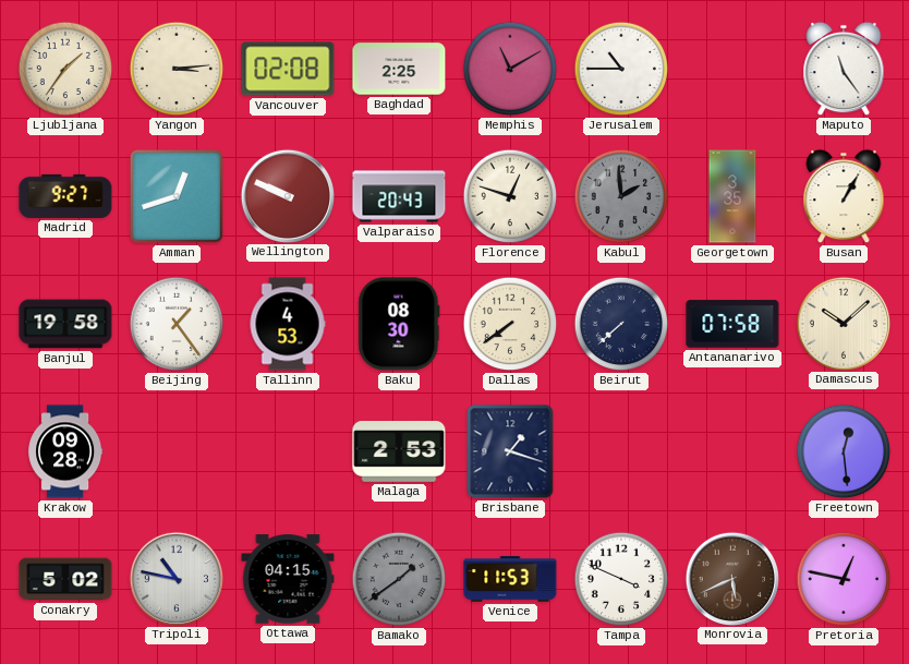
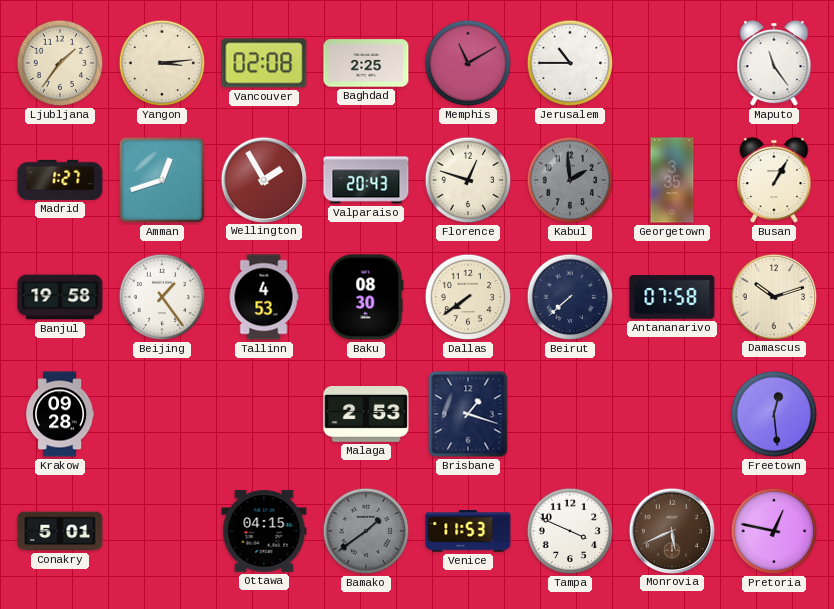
Madrid: 9:27 -> 1:27 (60, 180)
Wellington: 9:49 -> 1:55 (263, 179)
Damascus: 10:08 -> 10:12 (773, 296)
Conakry: 5:02 -> 5:01 (60, 531)
Tripoli: 10:47 -> none (175, 578)
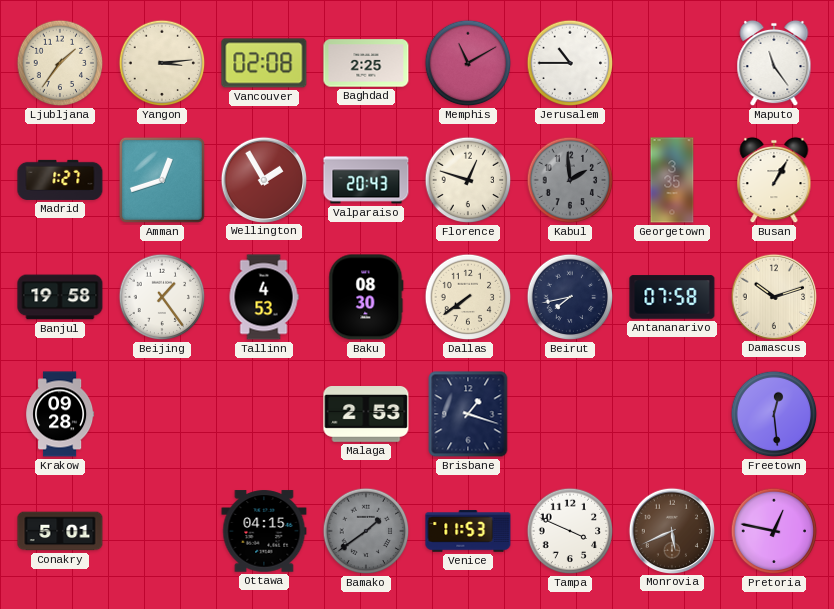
Beirut: 7:38 -> 7:43 (570, 297)
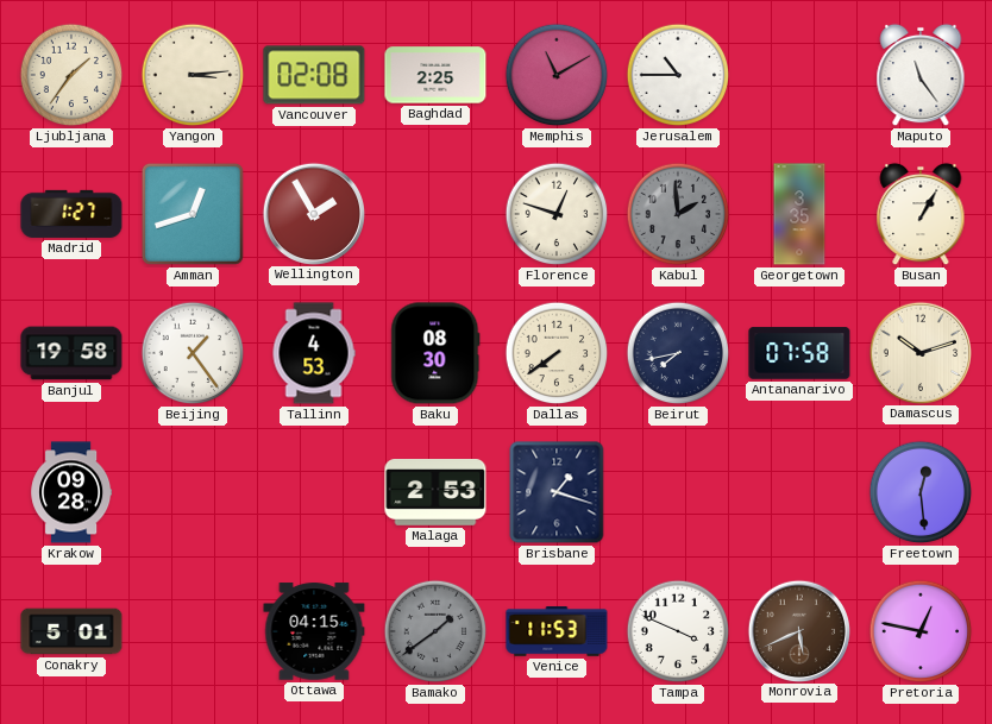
Valparaiso: 20:43 -> none (366, 180)
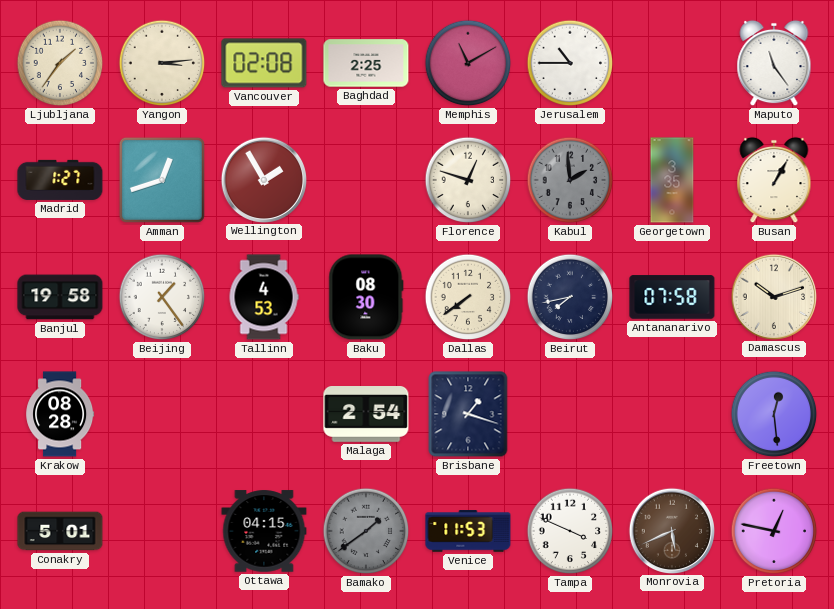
Krakow: 09:28 -> 08:28 (60, 414)
Malaga: 2:53 -> 2:54 (366, 415)
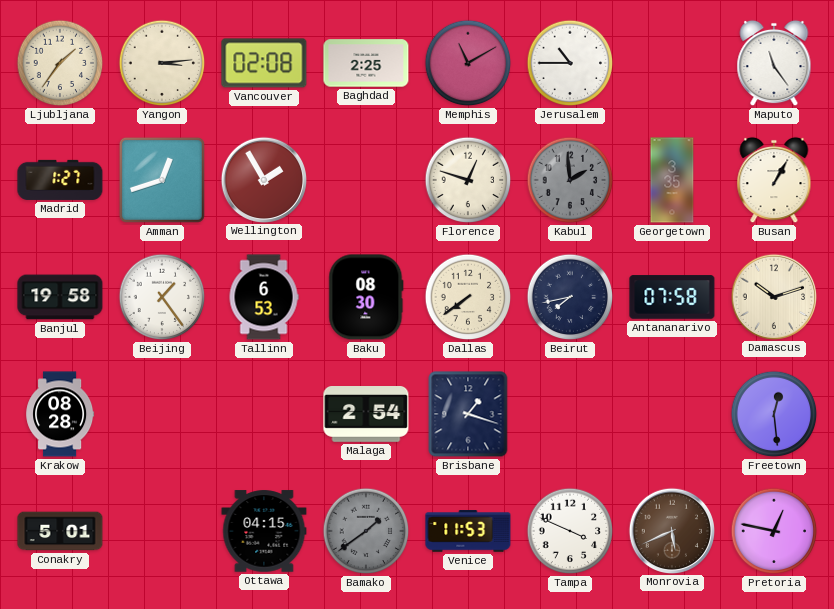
Tallinn: 4:53 -> 6:53 (264, 297)
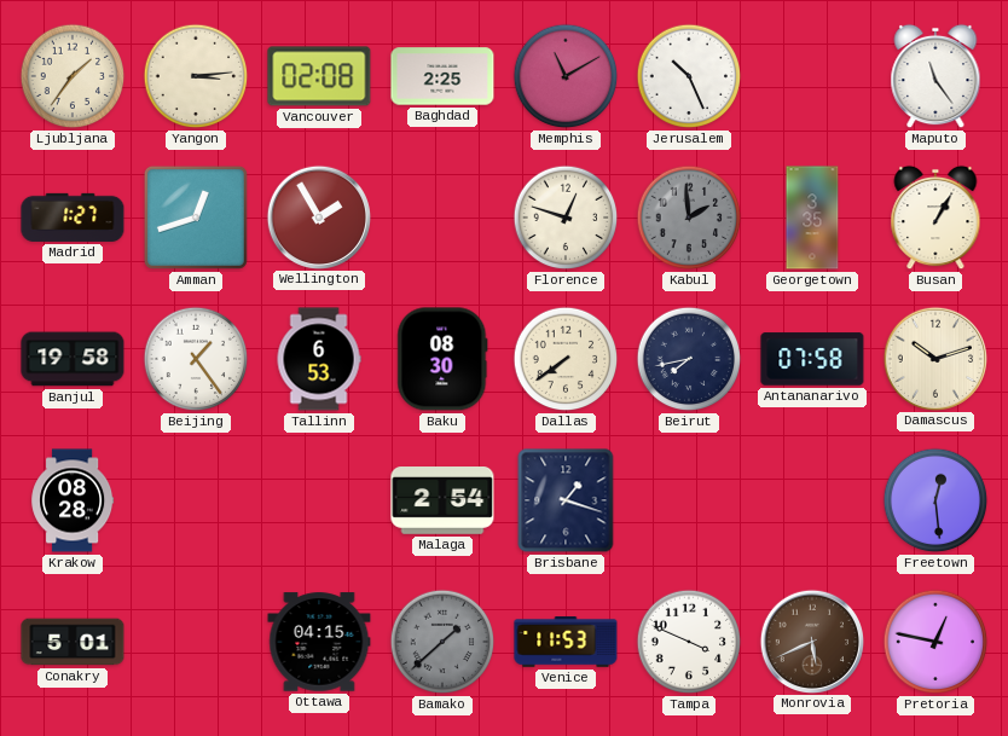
Jerusalem: 10:45 -> 10:26 (689, 76)
Bamako: 1:39 -> 1:38 (442, 642)
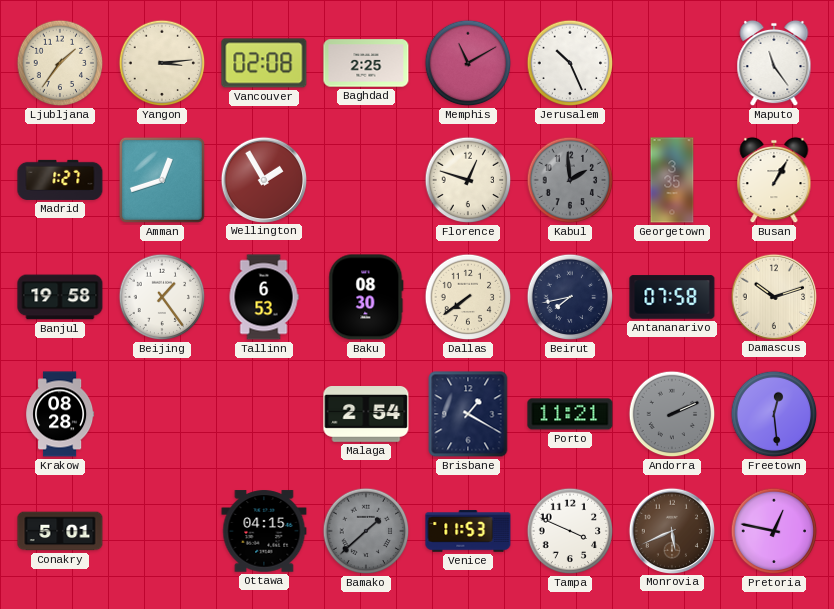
Brisbane: 1:18 -> 1:20 (468, 414)
Porto: none -> 11:21 (570, 414)
Andorra: none -> 2:11 (672, 414)
